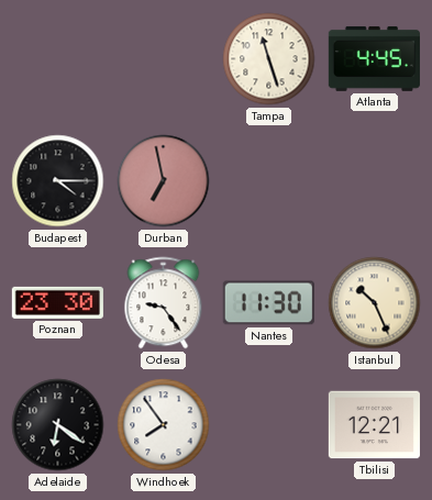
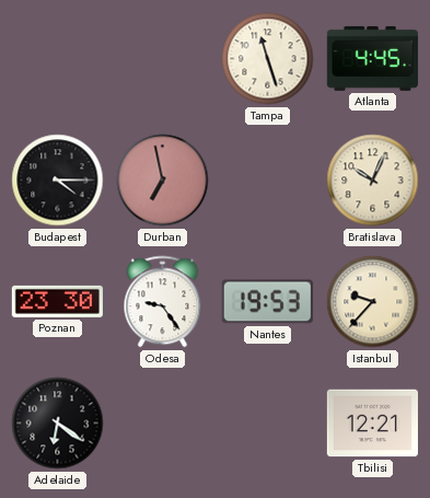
Bratislava: none -> 10:04 (373, 181)
Nantes: 11:30 -> 19:53 (267, 302)
Istanbul: 10:26 -> 9:37 (373, 302)
Windhoek: 7:54 -> none (164, 425)
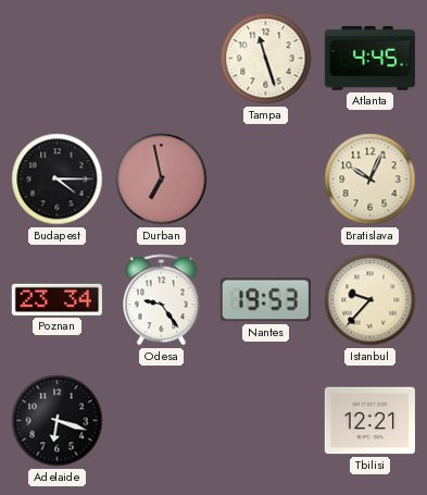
Poznan: 23:30 -> 23:34 (56, 299)
Adelaide: 6:21 -> 6:18 (58, 421)
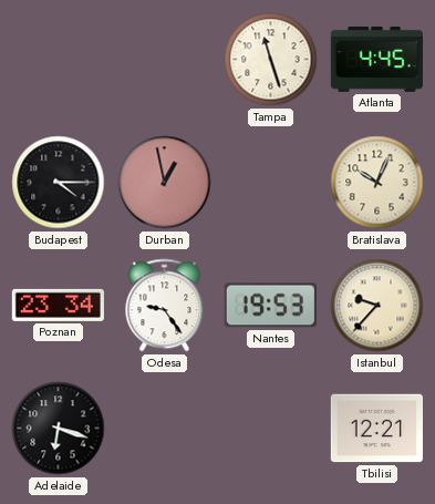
Durban: 6:58 -> 12:58 (165, 183)
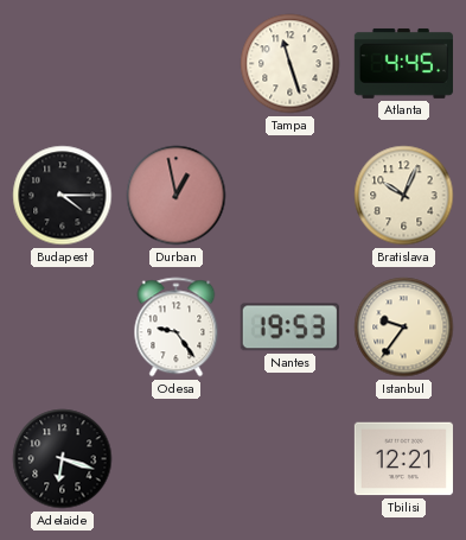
Poznan: 23:34 -> none (58, 305)
Istanbul: 9:37 -> 9:36 (404, 328)
